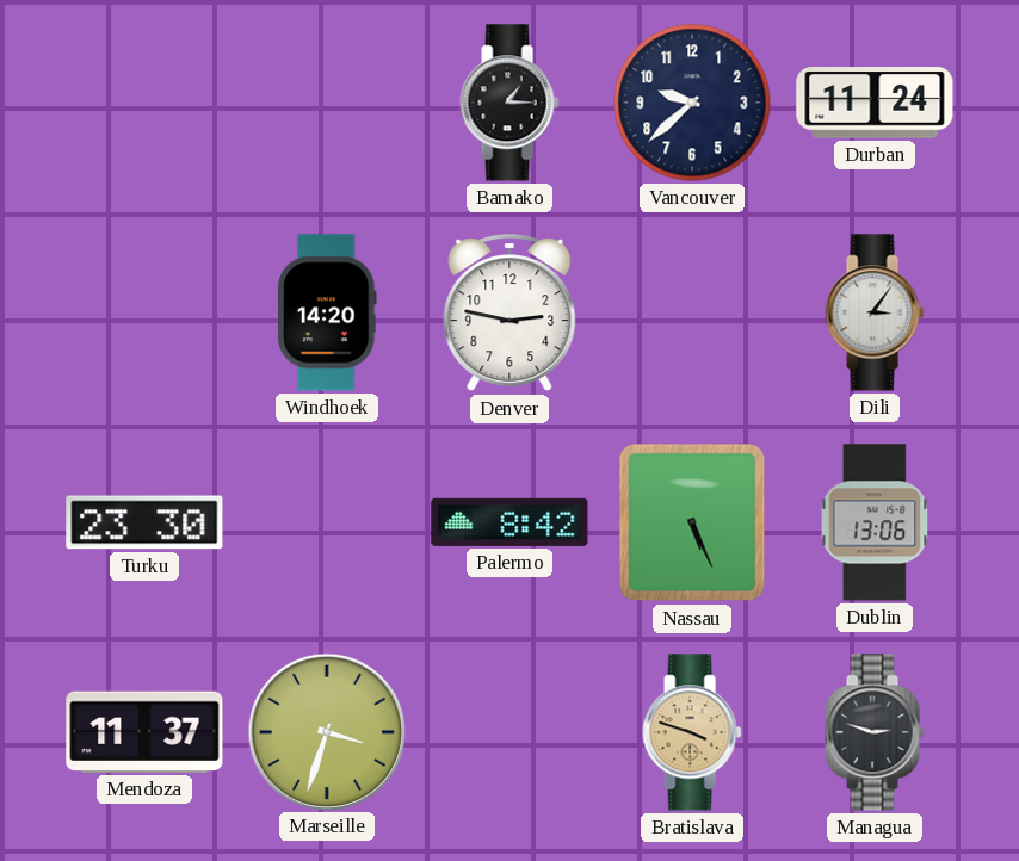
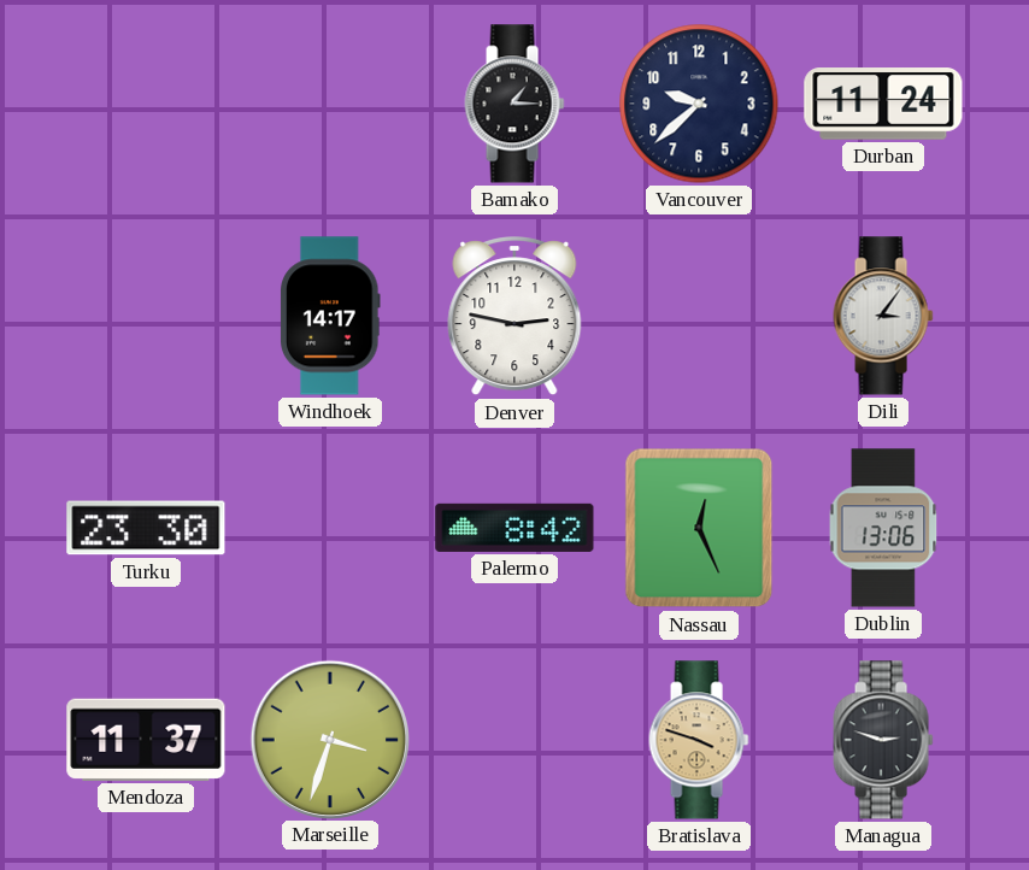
Windhoek: 14:20 -> 14:17 (331, 316)
Nassau: 5:26 -> 12:26 (699, 528)
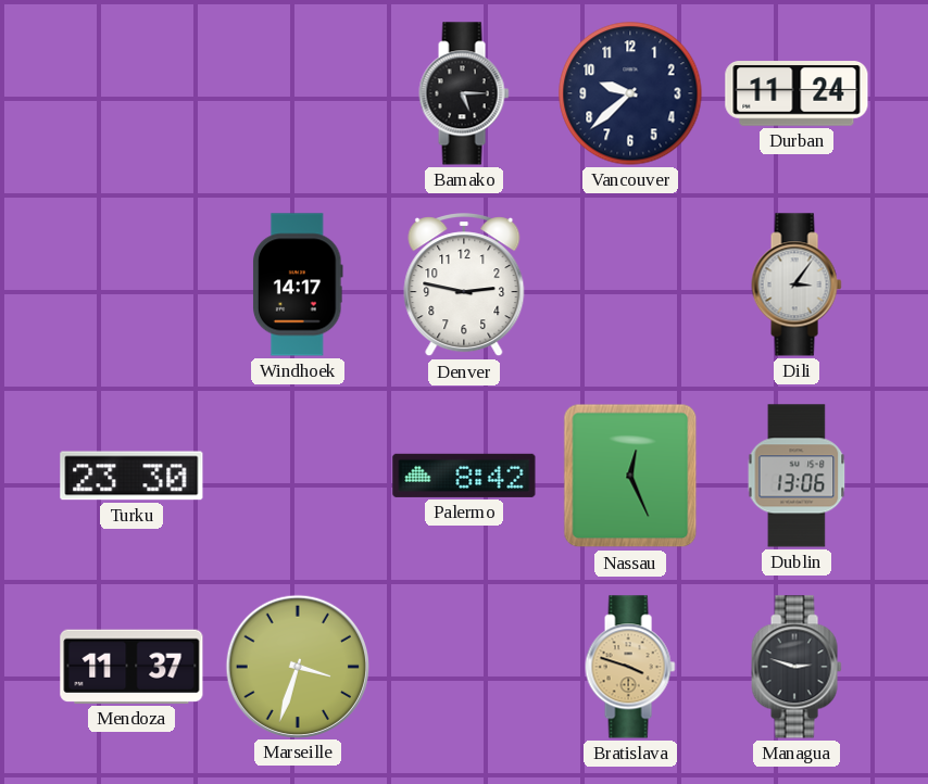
Bamako: 1:15 -> 5:15 (464, 93)
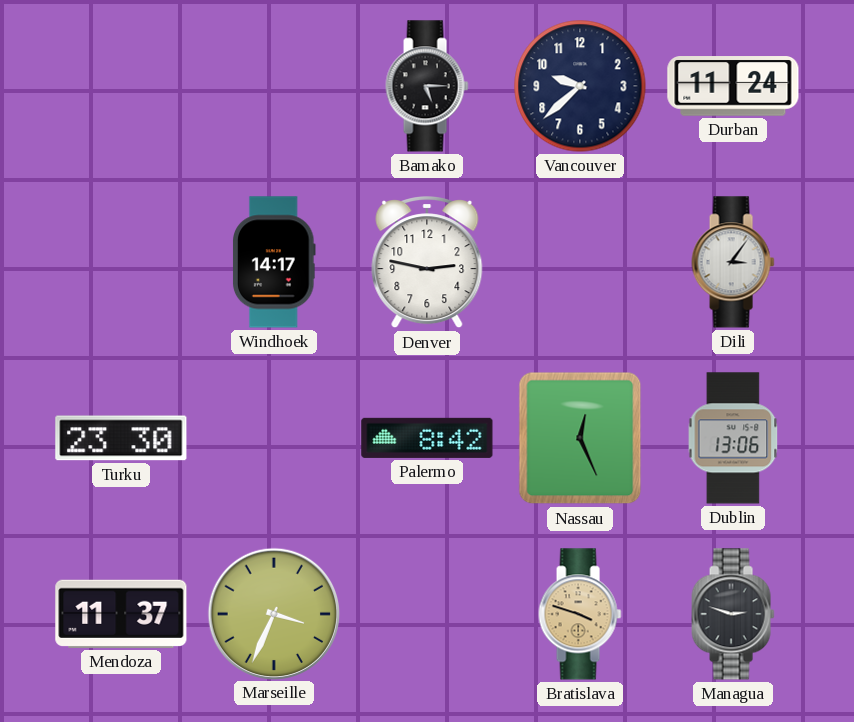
Marseille: 3:33 -> 3:34 (273, 613)
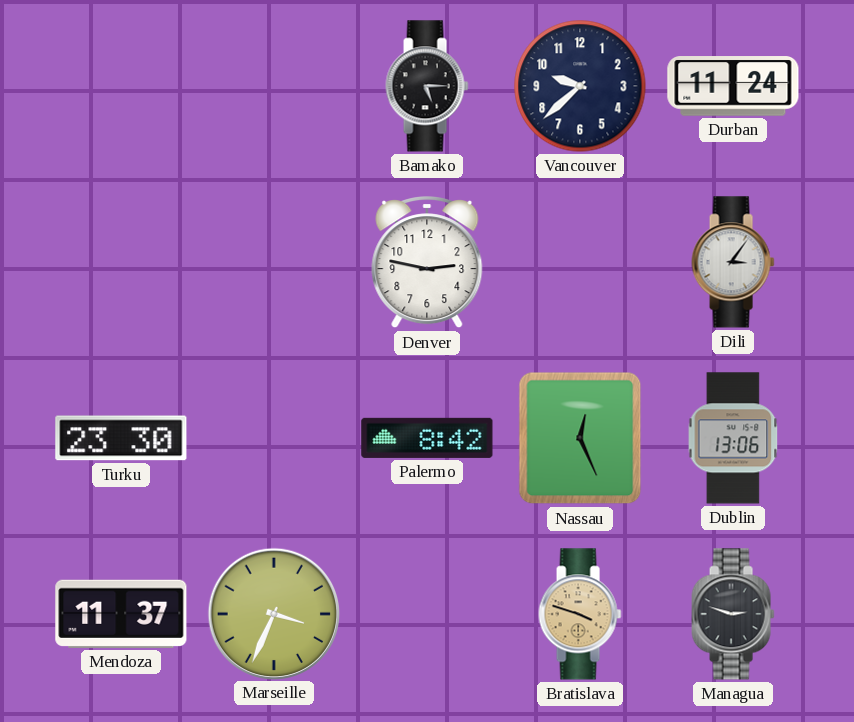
Windhoek: 14:17 -> none (275, 262)
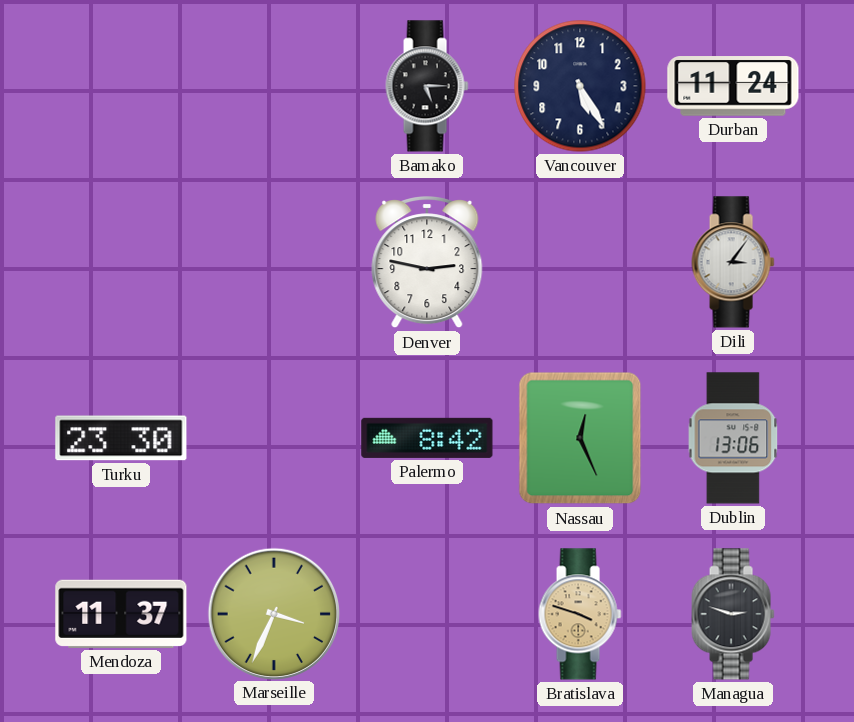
Vancouver: 9:38 -> 5:25 (580, 86)
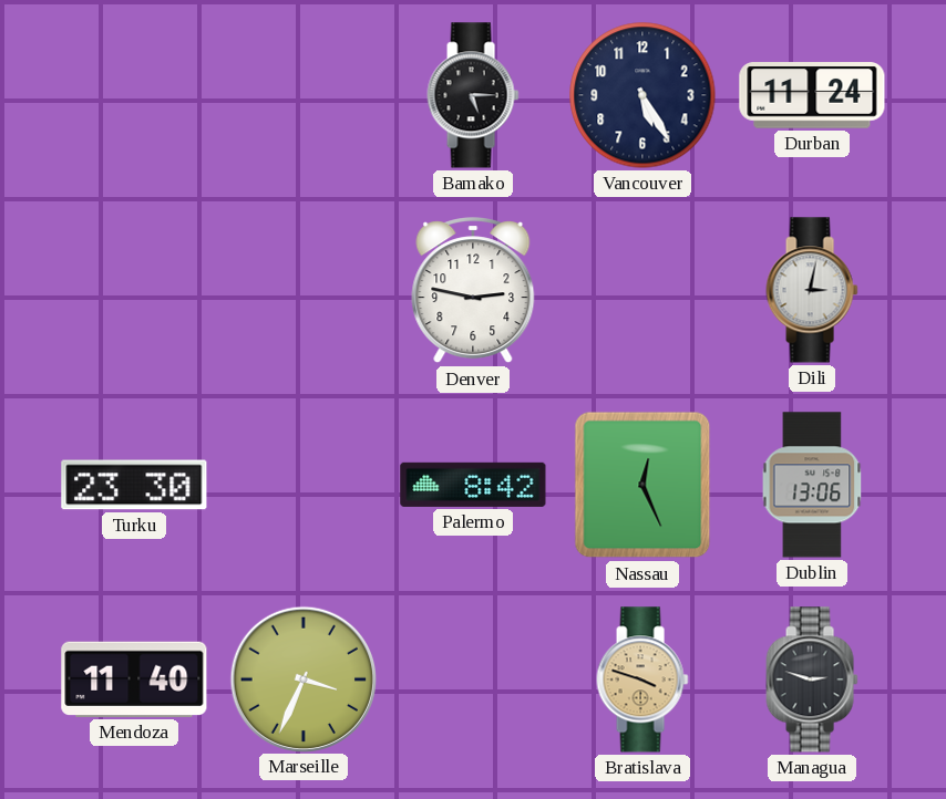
Dili: 3:06 -> 3:02 (812, 290)
Mendoza: 11:37 -> 11:40 (134, 679)
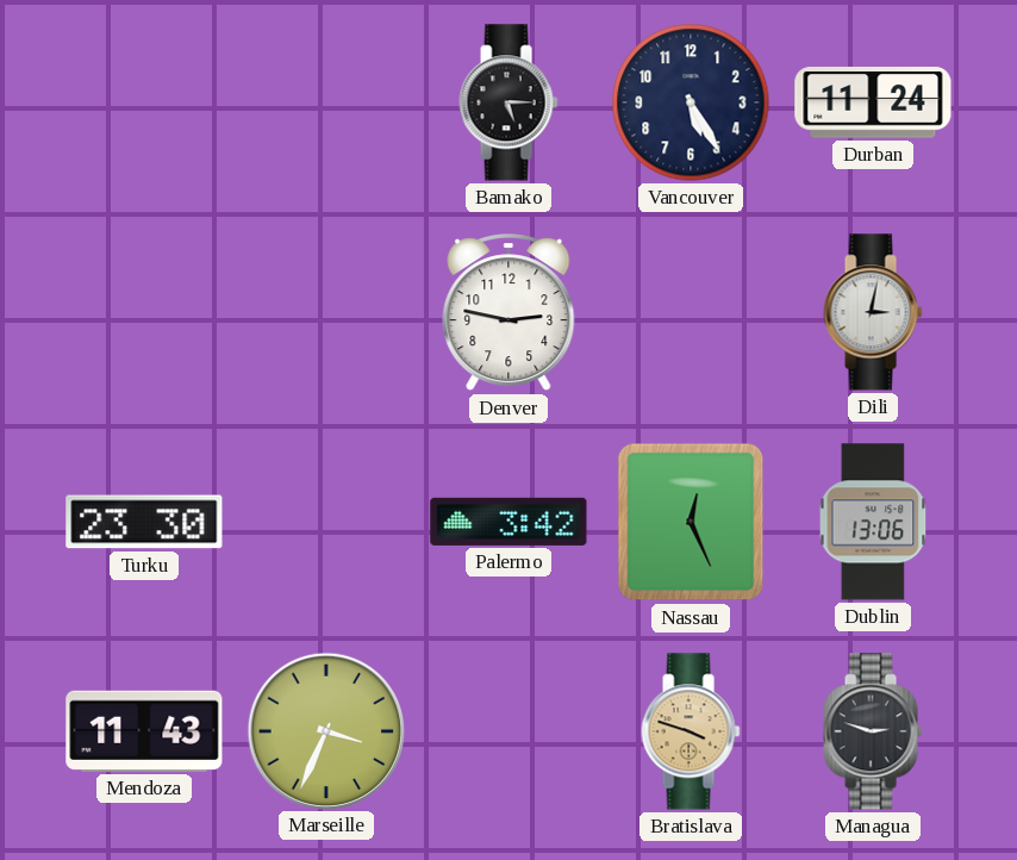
Palermo: 8:42 -> 3:42 (509, 522)
Mendoza: 11:40 -> 11:43 (144, 731)
